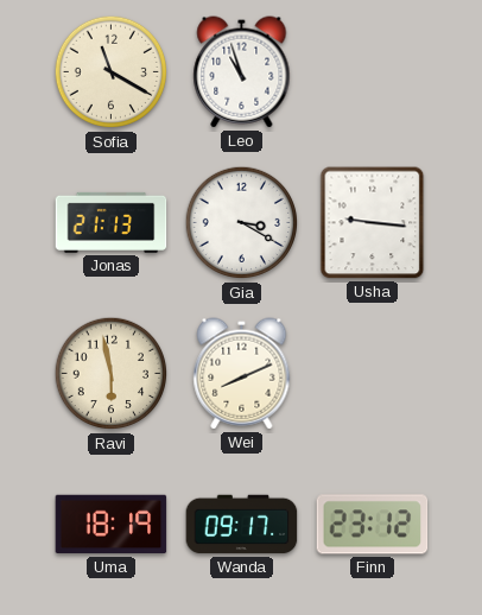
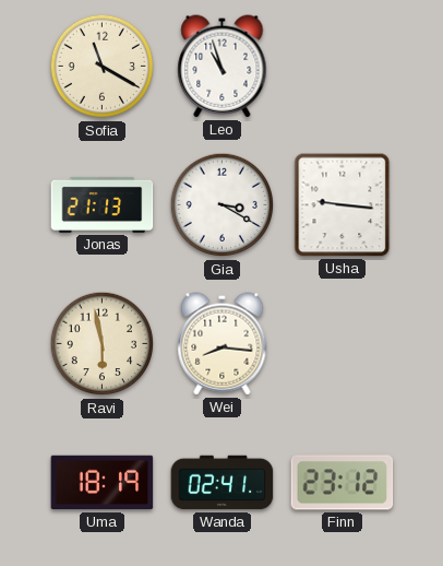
Wei: 8:11 -> 8:16 (223, 344)
Wanda: 09:17 -> 02:41 (223, 483)
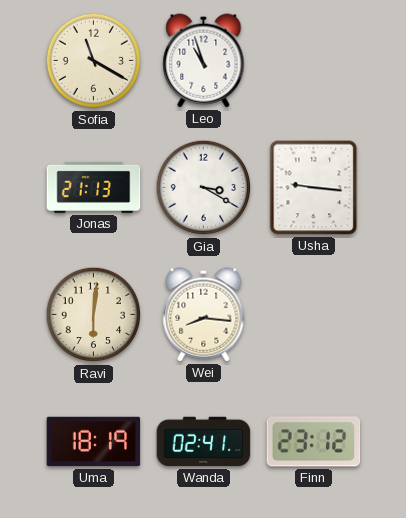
Ravi: 5:58 -> 6:01 (94, 315)
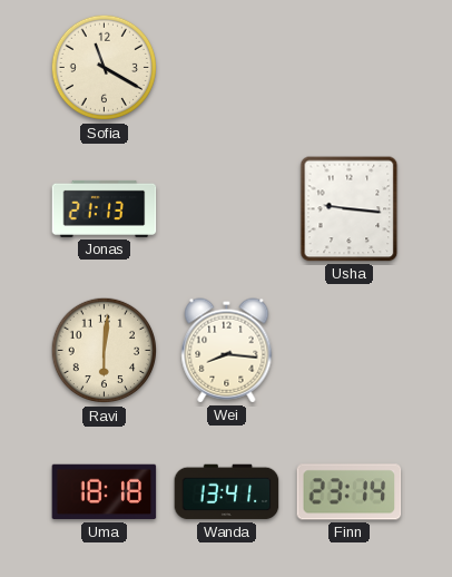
Leo: 10:57 -> none (204, 61)
Gia: 3:20 -> none (204, 188)
Uma: 18:19 -> 18:18 (105, 492)
Wanda: 02:41 -> 13:41 (227, 492)
Finn: 23:12 -> 23:14 (350, 492)
